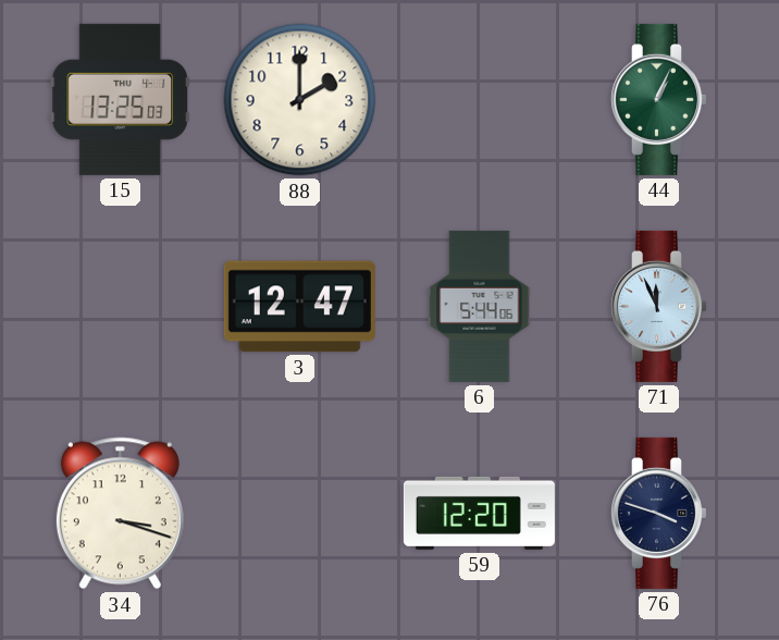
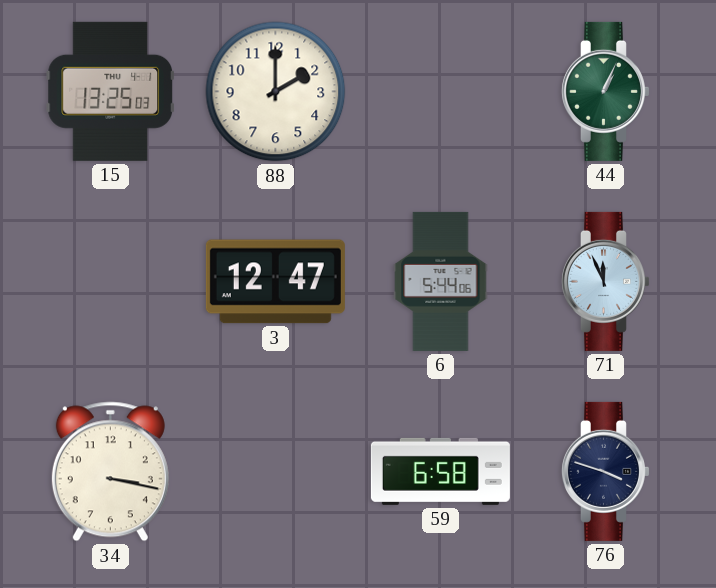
34: 3:18 -> 3:17 (110, 472)
59: 12:20 -> 6:58 (440, 471)
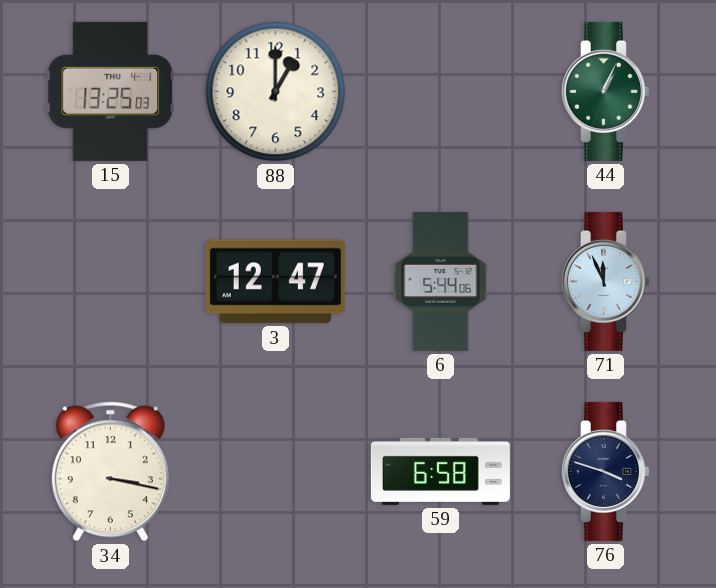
88: 2:00 -> 1:00 (276, 92)
